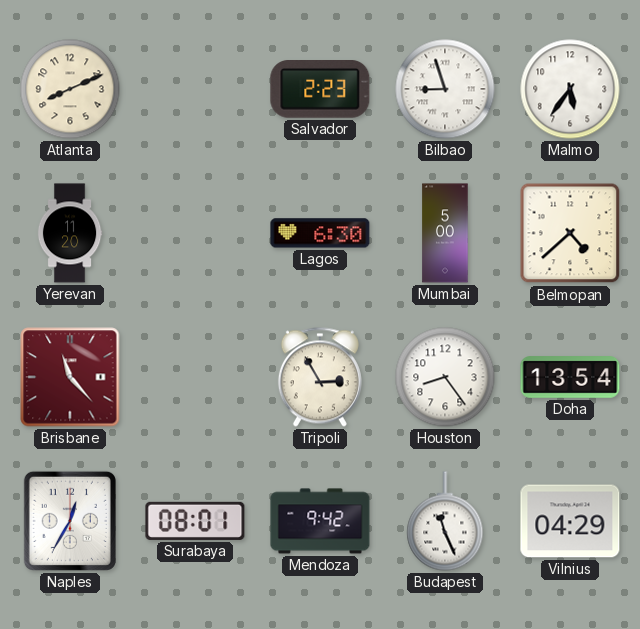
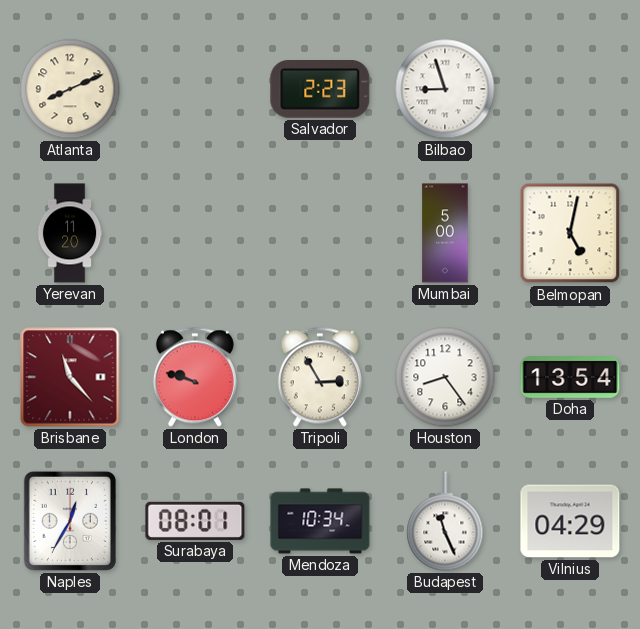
Malmo: 5:36 -> none (570, 89)
Lagos: 6:30 -> none (320, 233)
Belmopan: 4:38 -> 5:02 (570, 233)
London: none -> 9:48 (195, 377)
Mendoza: 9:42 -> 10:34 (320, 521)
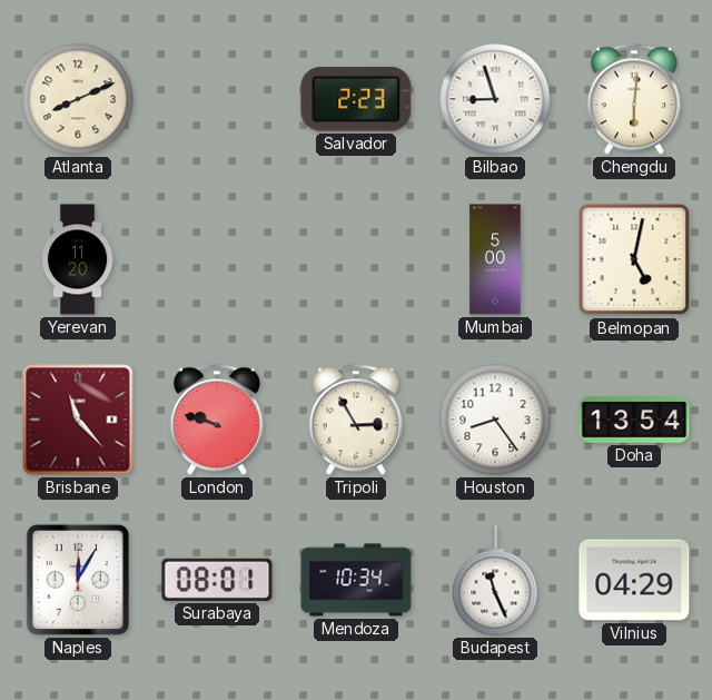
Chengdu: none -> 6:01 (634, 99)
Naples: 12:35 -> 12:05 (78, 580)
